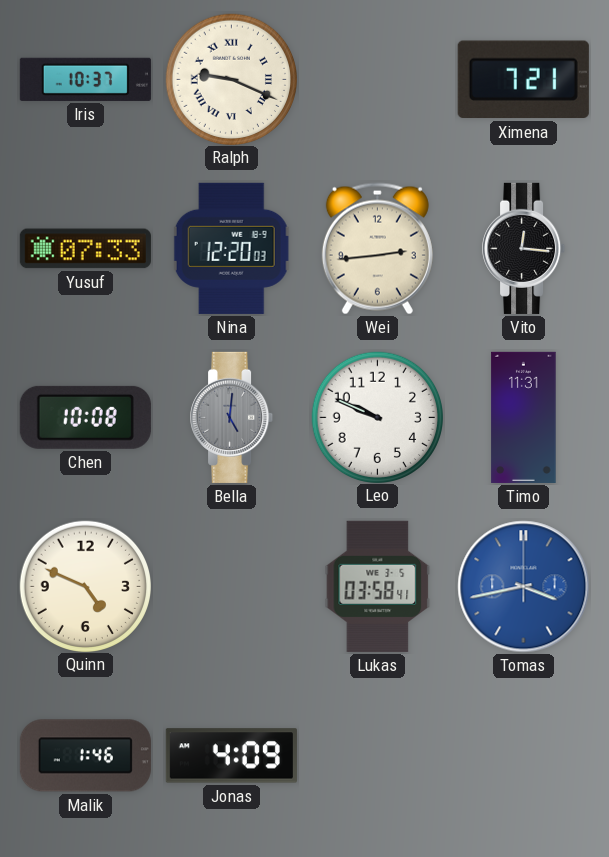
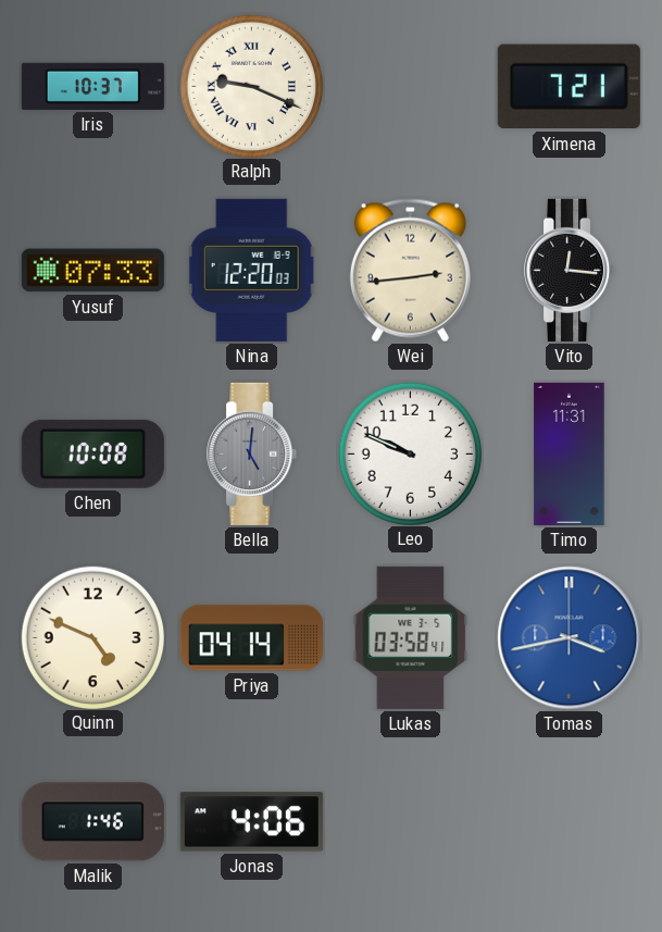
Priya: none -> 04:14 (251, 638)
Jonas: 4:09 -> 4:06 (251, 822)
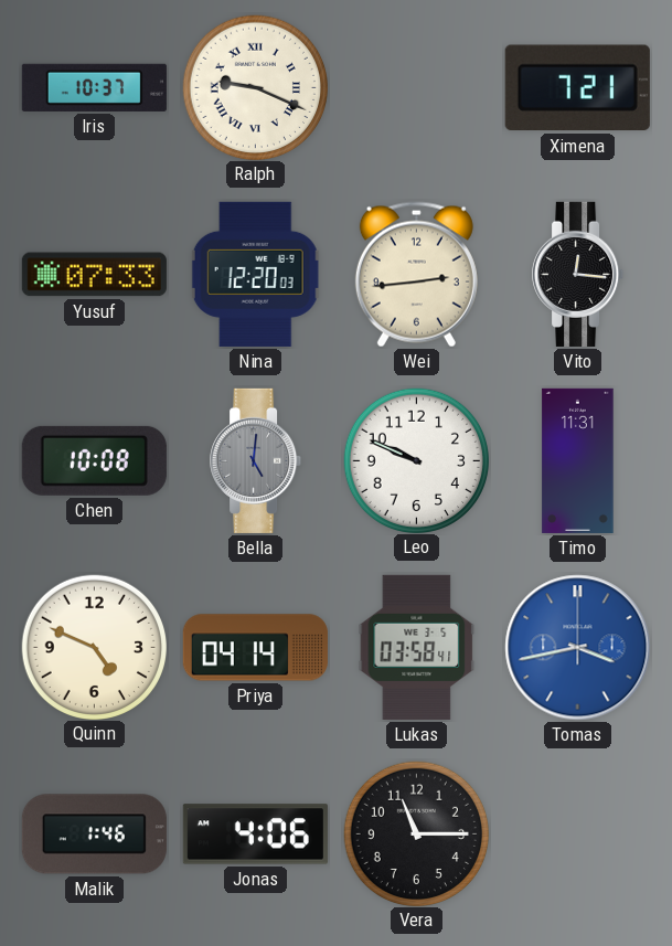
Vera: none -> 11:15 (416, 833)
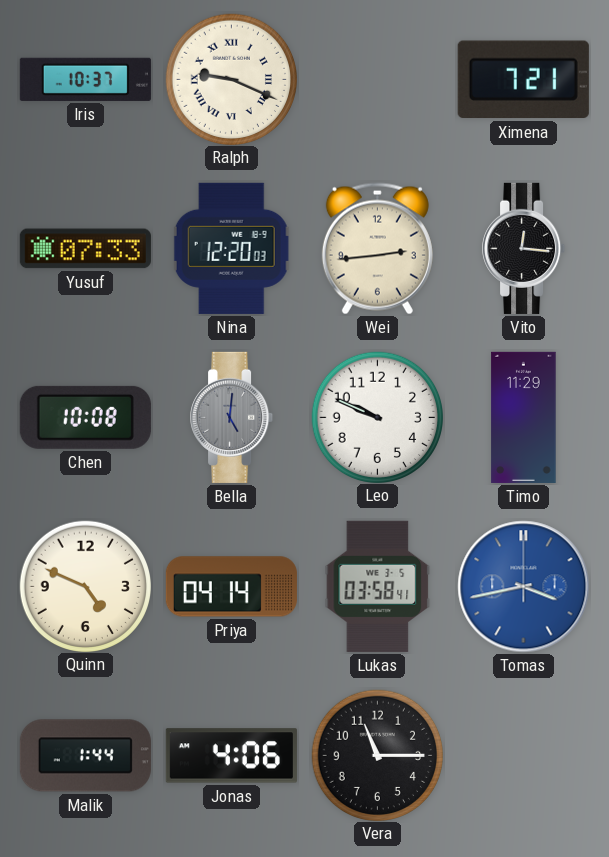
Timo: 11:31 -> 11:29 (524, 417)
Malik: 1:46 -> 1:44 (85, 756)
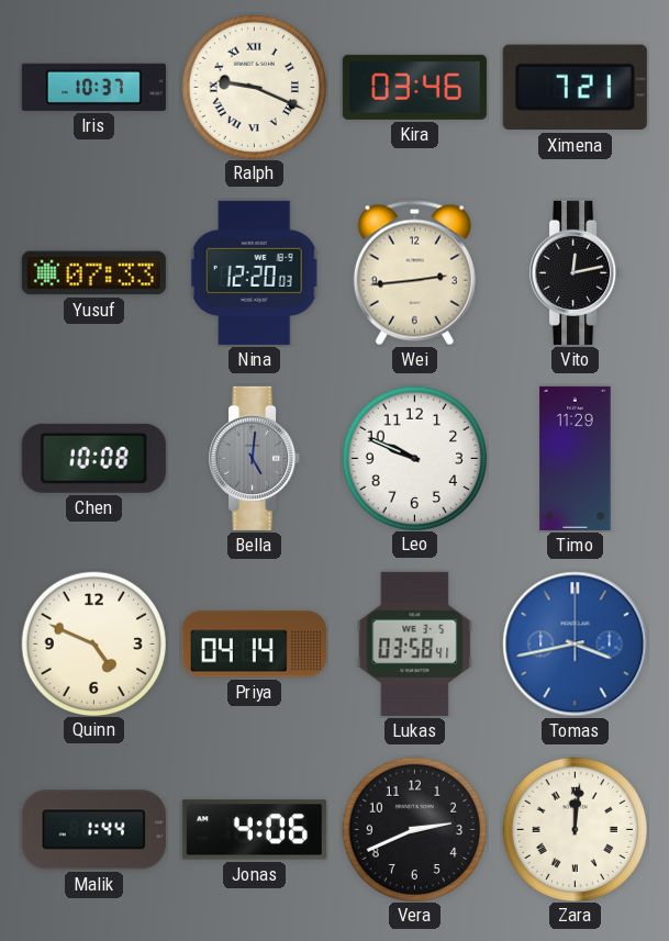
Kira: none -> 03:46 (414, 87)
Vito: 12:16 -> 12:13 (576, 272)
Vera: 11:15 -> 2:41 (414, 829)
Zara: none -> 12:01 (575, 829)
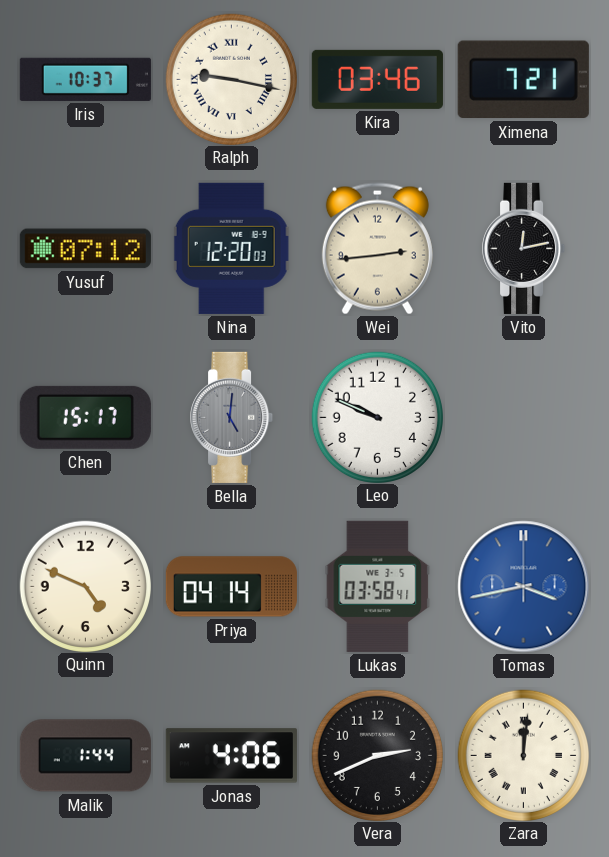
Ralph: 9:19 -> 9:17 (231, 79)
Yusuf: 07:33 -> 07:12 (85, 249)
Chen: 10:08 -> 15:17 (85, 417)
Timo: 11:29 -> none (576, 458)
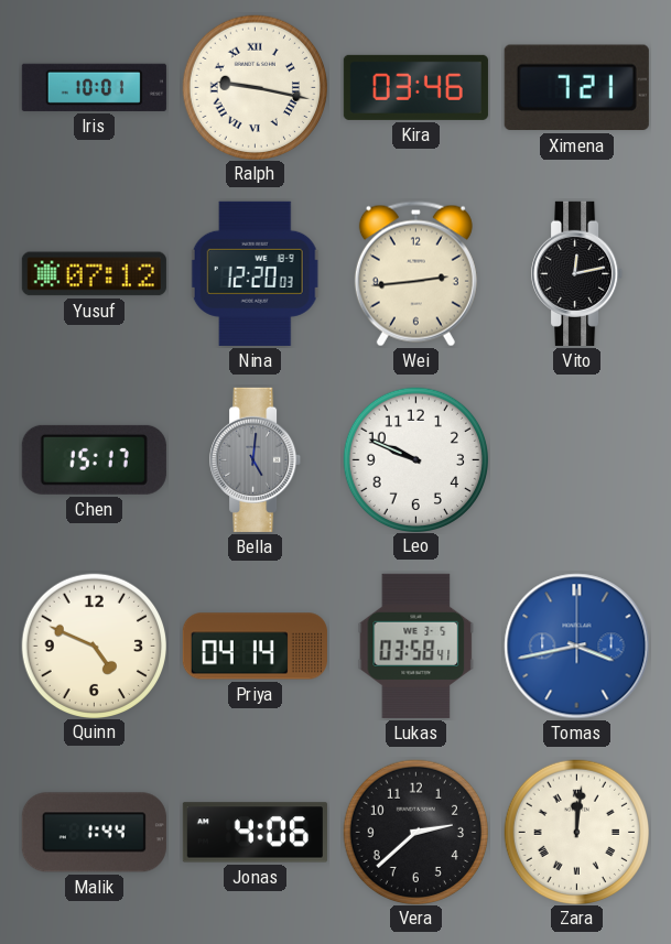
Iris: 10:37 -> 10:01 (94, 87)
Vera: 2:41 -> 2:38 (415, 832)
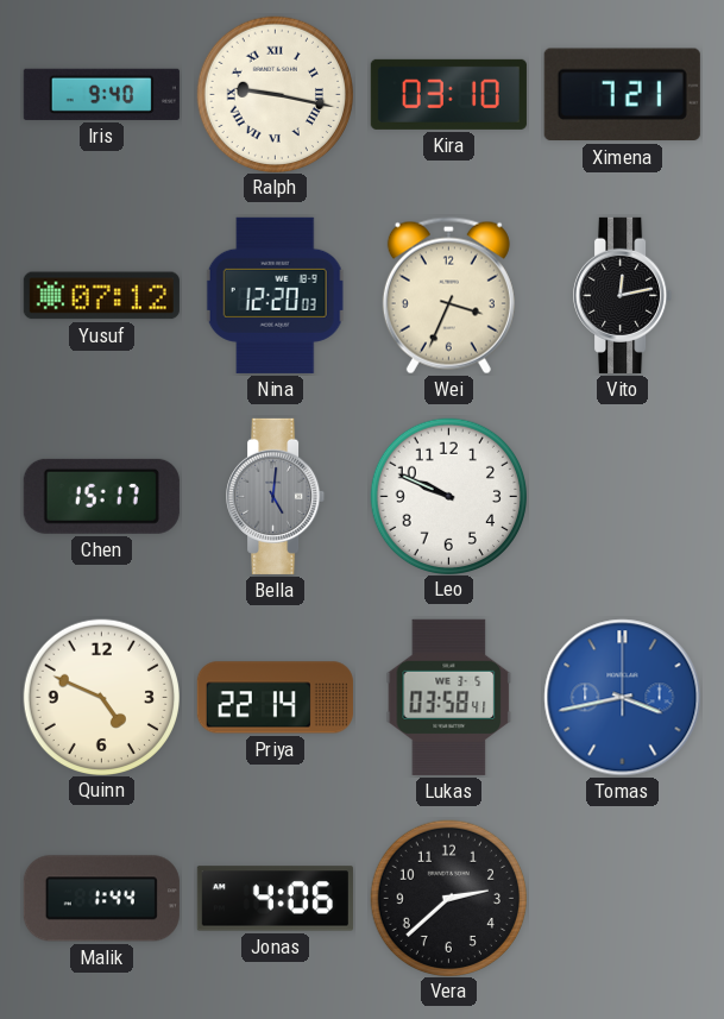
Iris: 10:01 -> 9:40 (101, 94)
Kira: 03:46 -> 03:10 (448, 94)
Wei: 2:44 -> 3:34 (448, 296)
Priya: 04:14 -> 22:14 (275, 698)
Zara: 12:01 -> none (576, 832)
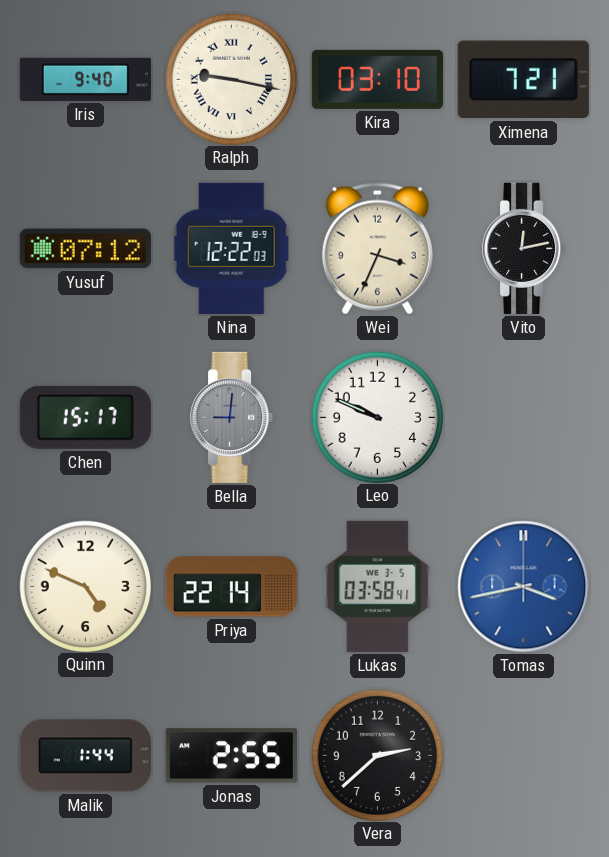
Nina: 12:20 -> 12:22 (231, 248)
Bella: 5:01 -> 9:01 (232, 417)
Jonas: 4:06 -> 2:55 (231, 756)
